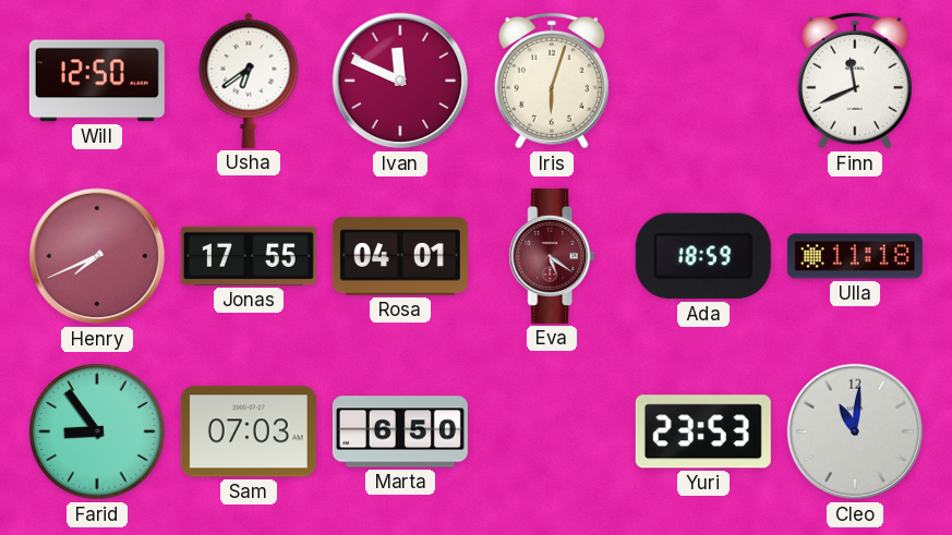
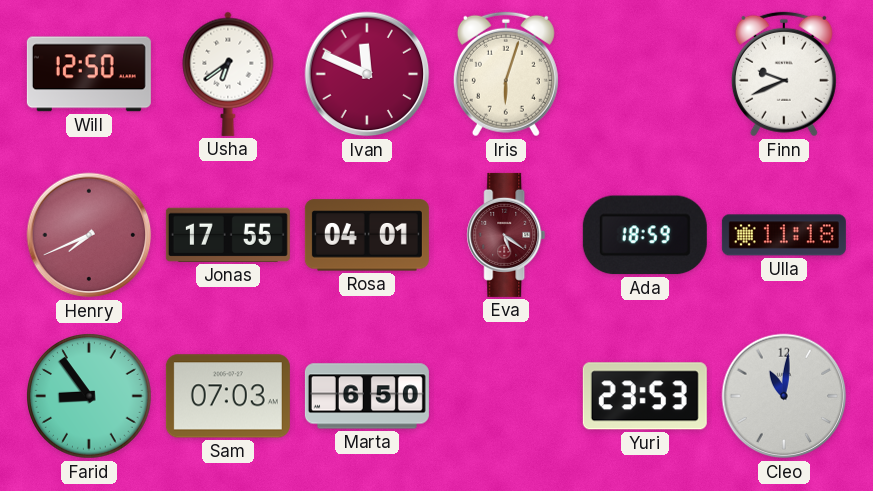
Finn: 11:41 -> 9:41 (784, 74)
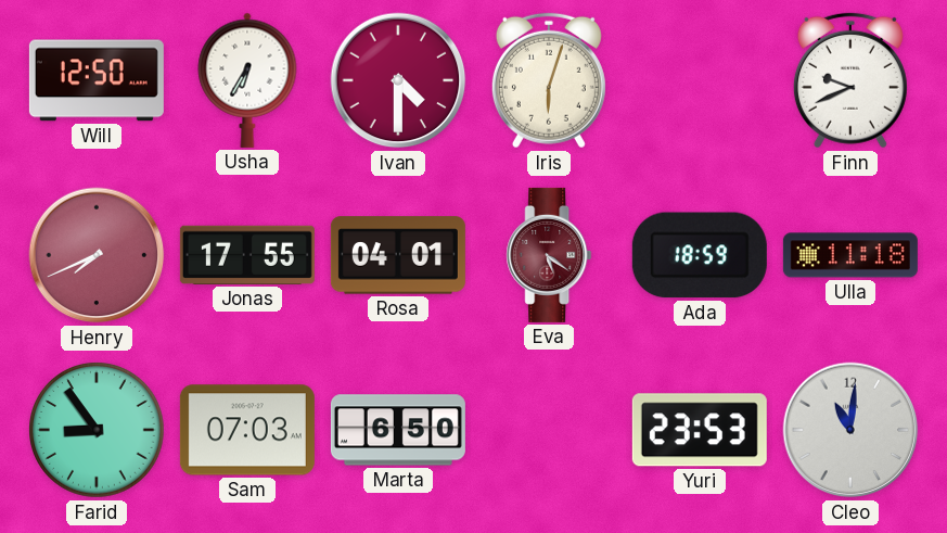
Usha: 6:39 -> 6:35 (247, 80)
Ivan: 11:49 -> 4:30 (398, 80)
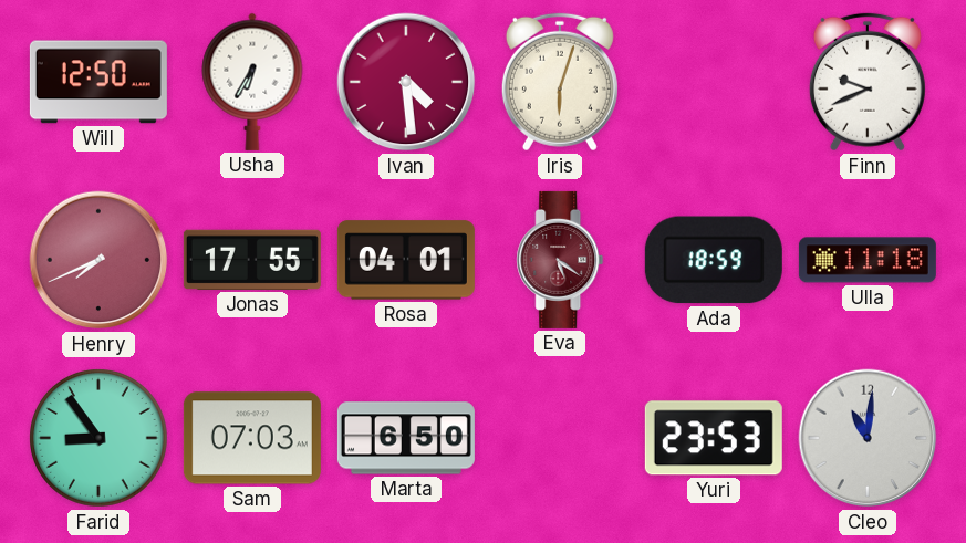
Ivan: 4:30 -> 4:29 (406, 82)
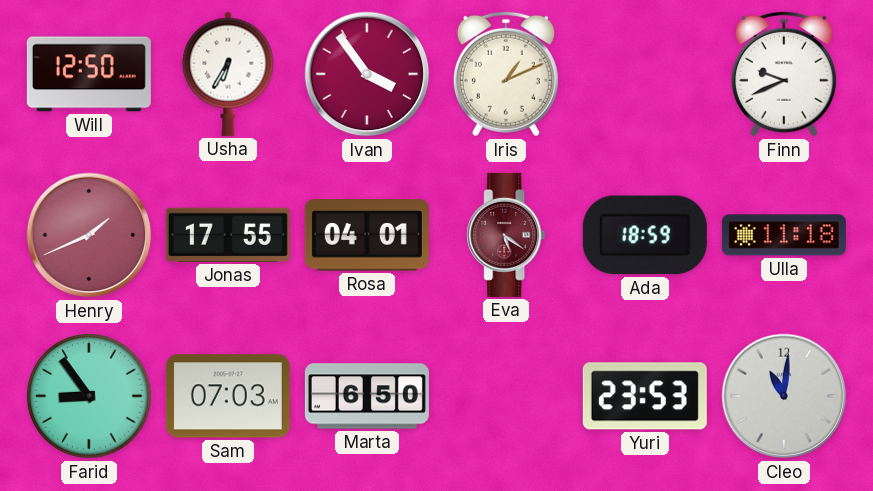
Ivan: 4:29 -> 3:54 (367, 74)
Iris: 6:03 -> 1:11 (506, 74)
Henry: 7:41 -> 1:41 (89, 235)
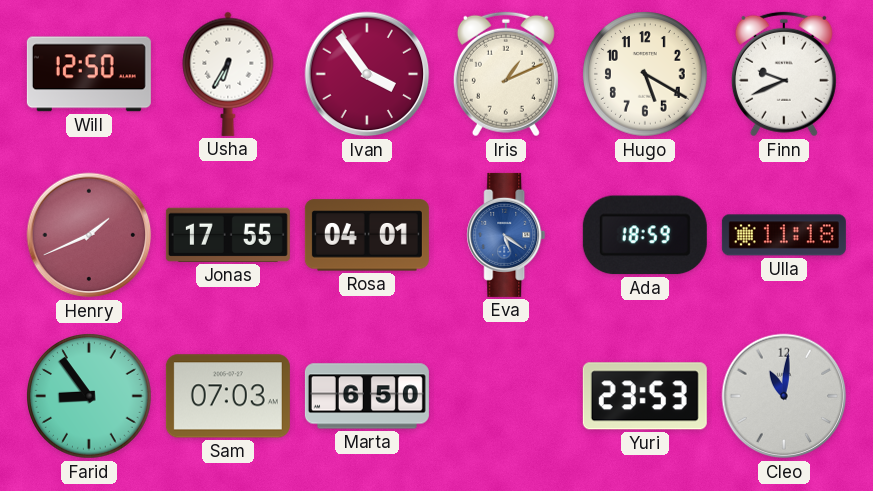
Hugo: none -> 5:20 (645, 74)
Eva dial: burgundy -> blue (506, 235)
